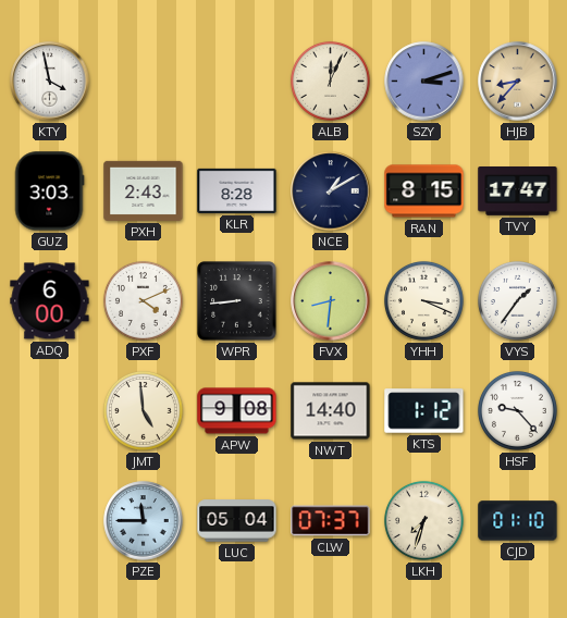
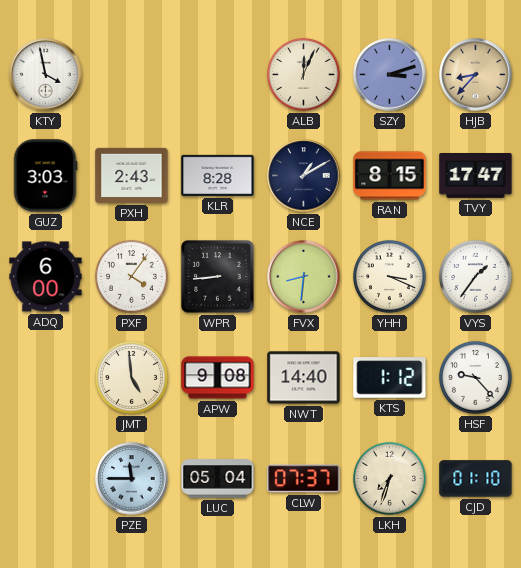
PXF: 4:11 -> 4:06 (131, 276)
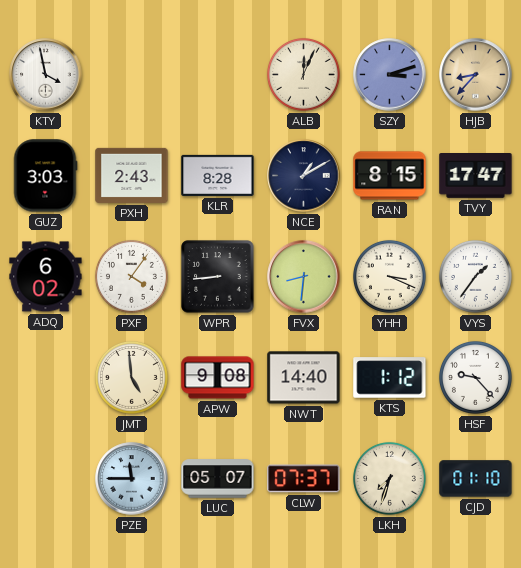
ADQ: 6:00 -> 6:02 (46, 277)
LUC: 05:04 -> 05:07 (218, 479)
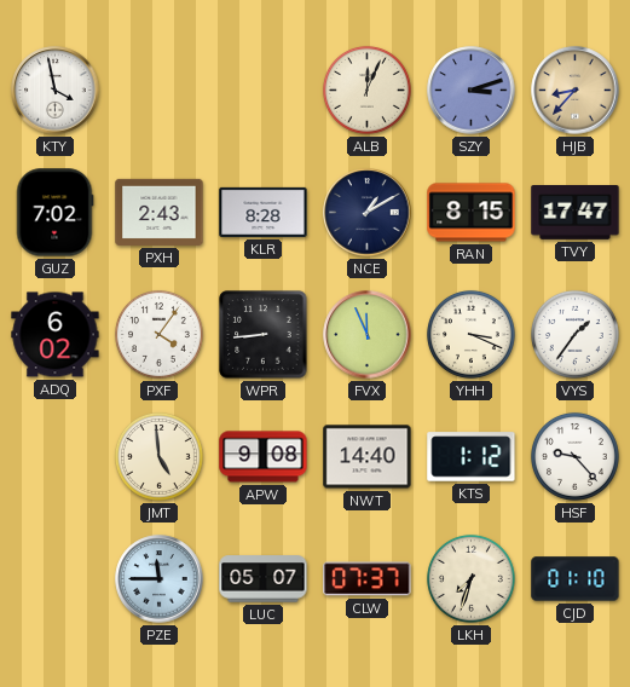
GUZ: 3:03 -> 7:02 (54, 213)
FVX: 8:31 -> 11:56 (368, 335)
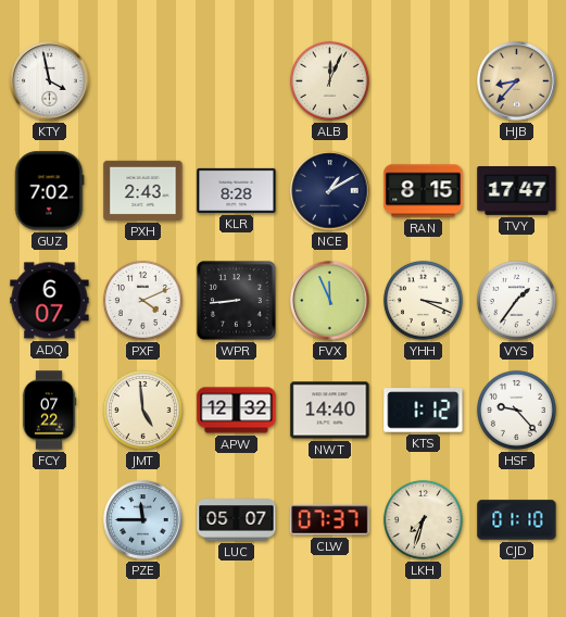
SZY: 3:12 -> none (472, 91)
ADQ: 6:02 -> 6:07 (50, 301)
PXF: 4:06 -> 4:11 (142, 300)
FCY: none -> 07:22 (49, 411)
APW: 9:08 -> 12:32 (237, 411)
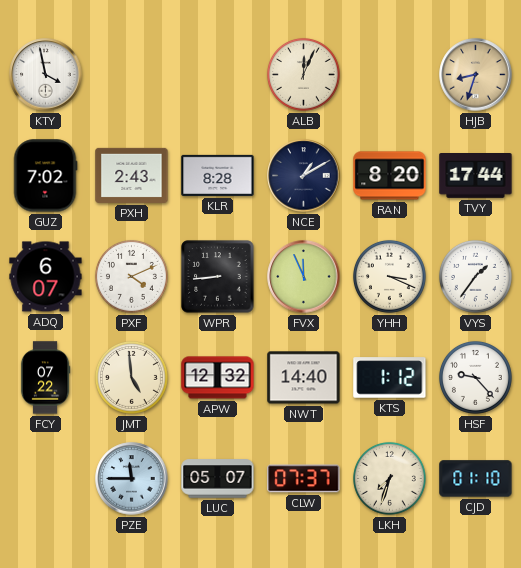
HJB: 8:37 -> 8:33 (476, 75)
RAN: 8:15 -> 8:20 (390, 176)
TVY: 17:47 -> 17:44 (476, 176)
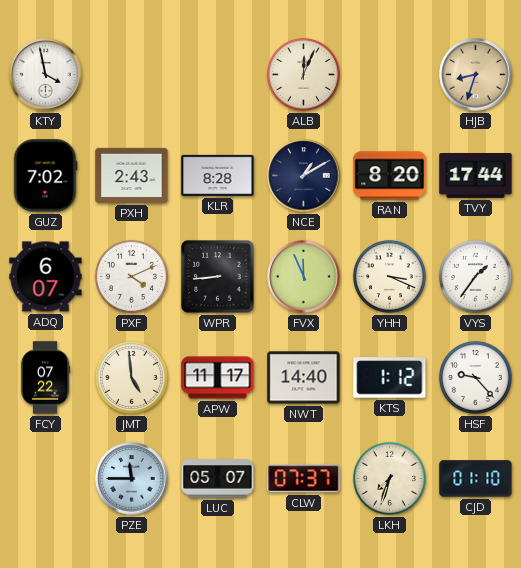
APW: 12:32 -> 11:17 (218, 378)
